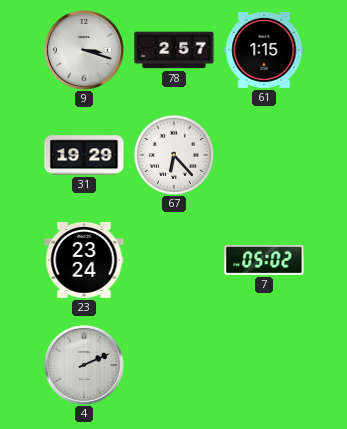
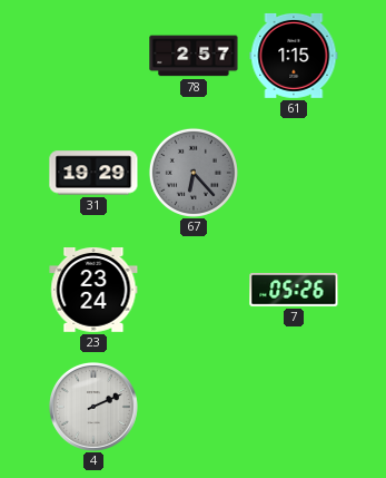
9: 3:18 -> none (84, 50)
67 dial: white -> grey (194, 173)
7: 05:02 -> 05:26 (294, 290)
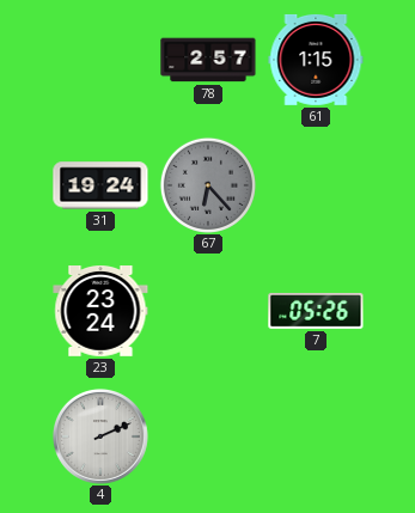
31: 19:29 -> 19:24 (100, 185)
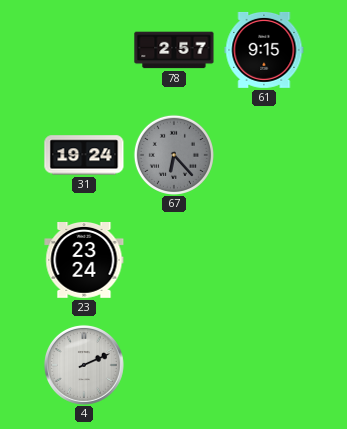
61: 1:15 -> 9:15 (264, 50)
7: 05:26 -> none (316, 311)
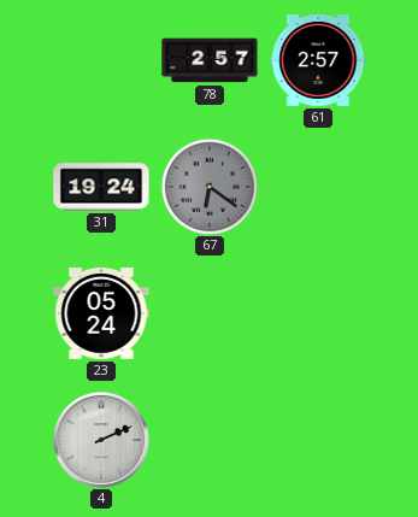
61: 9:15 -> 2:57 (318, 60)
67: 6:23 -> 6:21 (210, 187)
23: 23:24 -> 05:24 (101, 315)
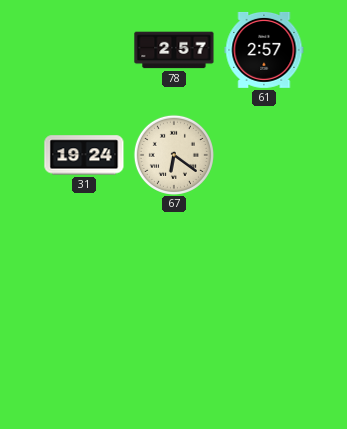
67 dial: grey -> cream (174, 155)
23: 05:24 -> none (101, 315)
4: 2:11 -> none (101, 440)
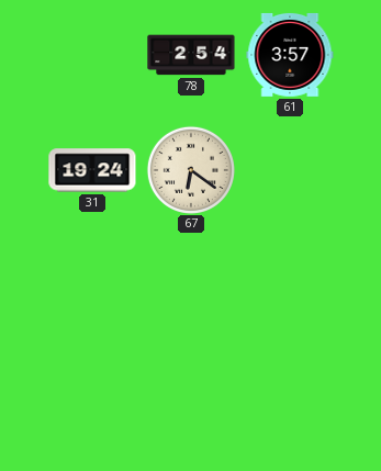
78: 2:57 -> 2:54 (191, 55)
61: 2:57 -> 3:57 (290, 55)
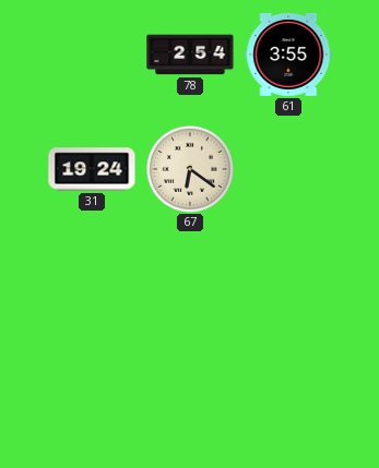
61: 3:57 -> 3:55 (288, 55)
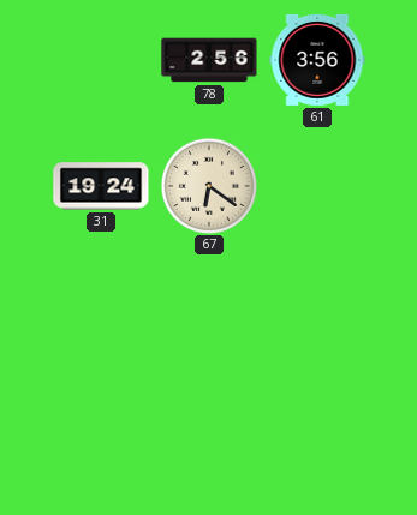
78: 2:54 -> 2:56 (209, 60)
61: 3:55 -> 3:56 (317, 60)
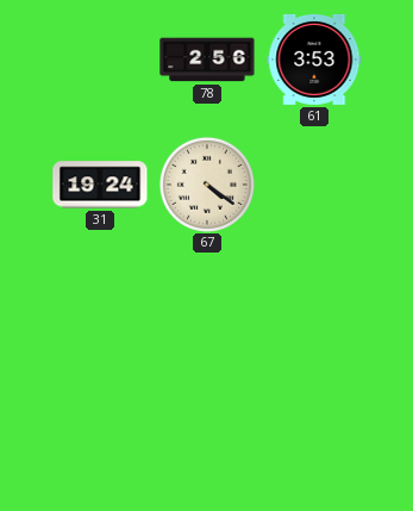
61: 3:56 -> 3:53 (314, 60)
67: 6:21 -> 4:21 (207, 185)
